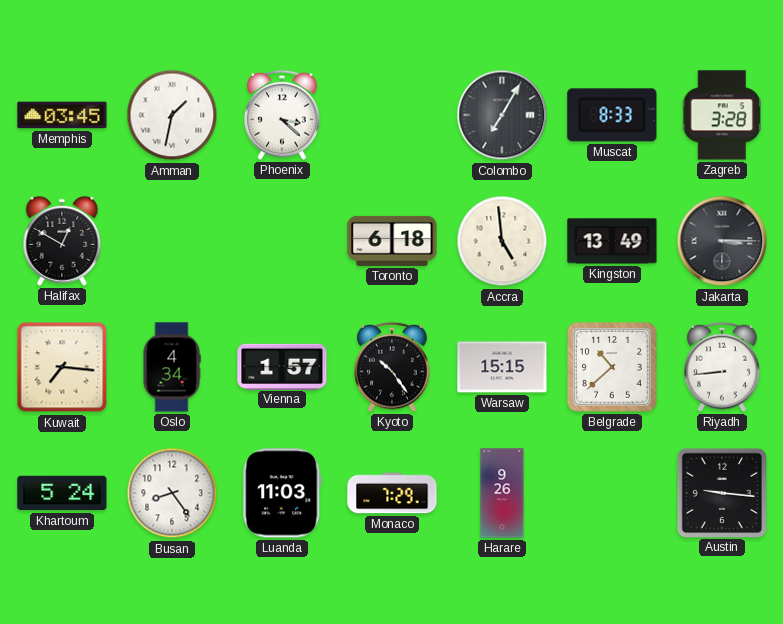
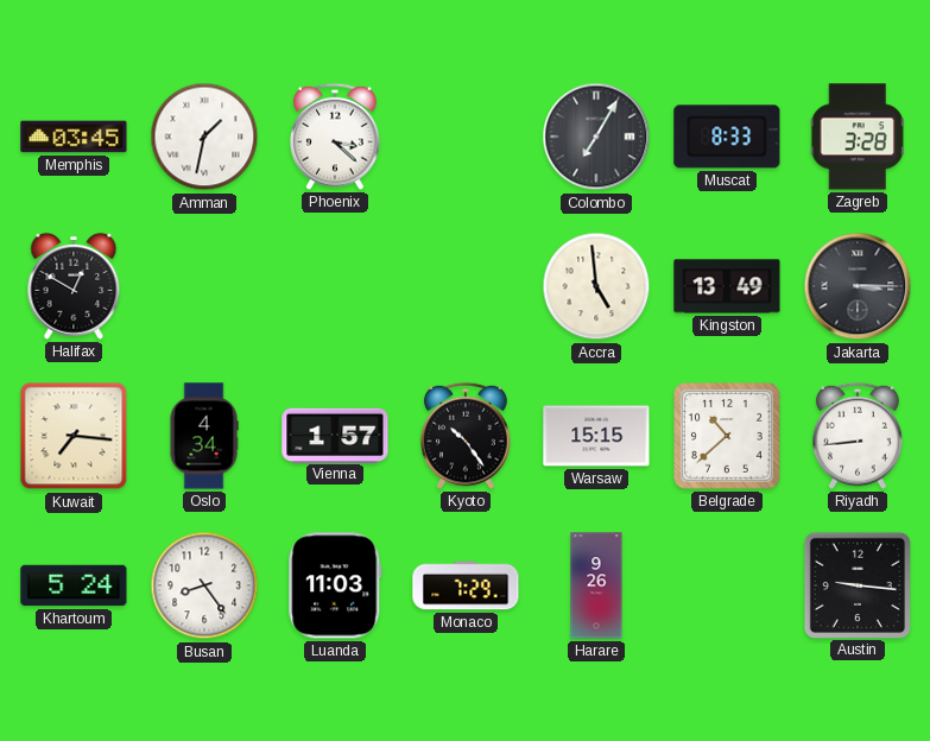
Toronto: 6:18 -> none (392, 241)
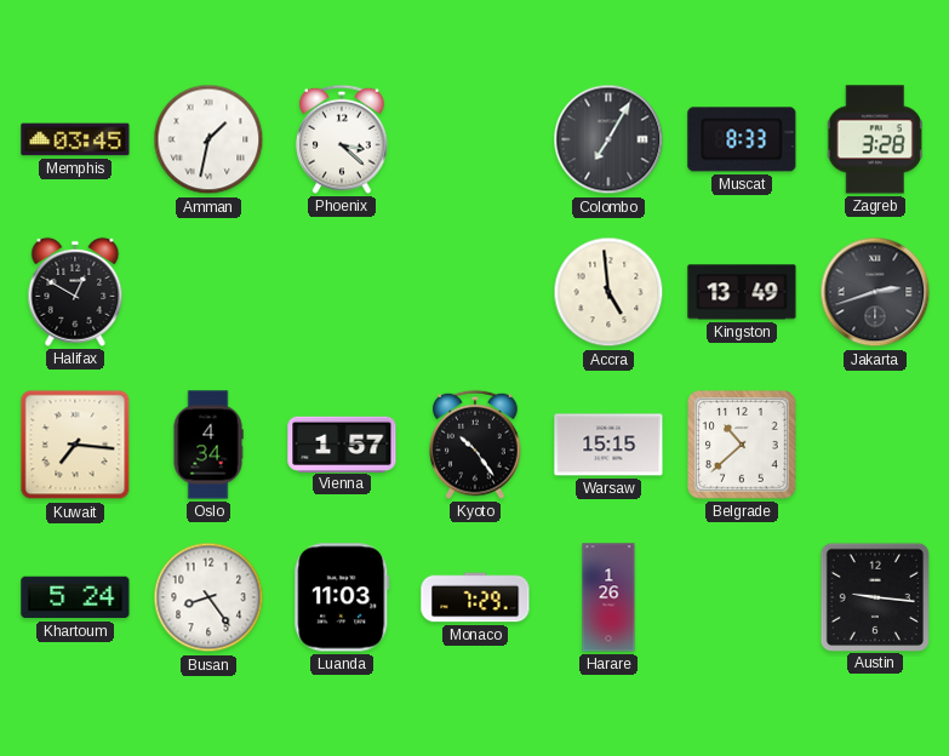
Jakarta: 3:15 -> 2:42 (875, 292)
Riyadh: 8:44 -> none (858, 436)
Harare: 9:26 -> 1:26 (608, 597)
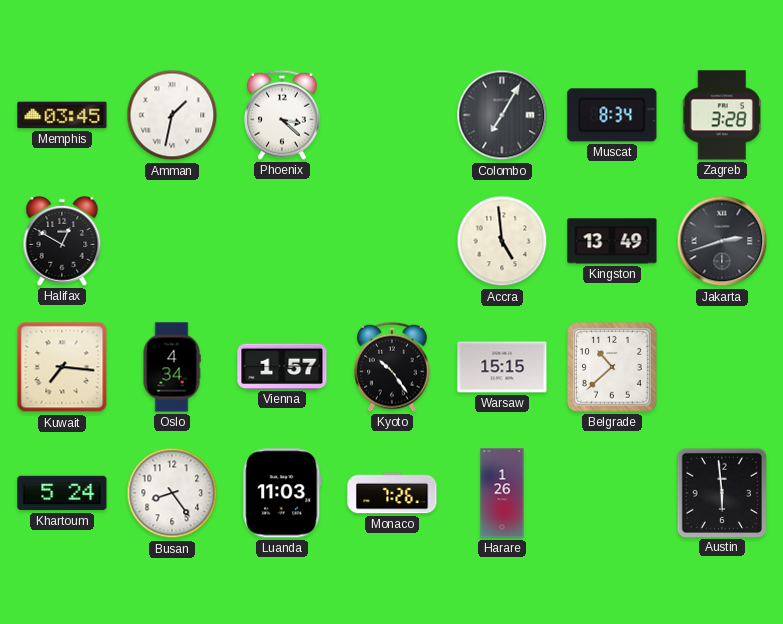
Muscat: 8:33 -> 8:34 (612, 115)
Monaco: 7:29 -> 7:26 (392, 493)
Austin: 9:16 -> 5:59 (721, 492)
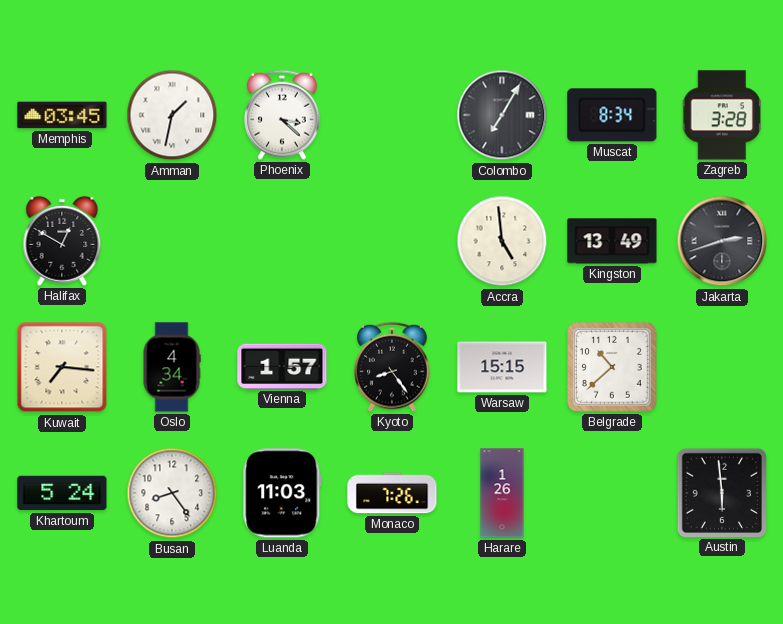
Kyoto: 10:24 -> 8:24 (392, 367)
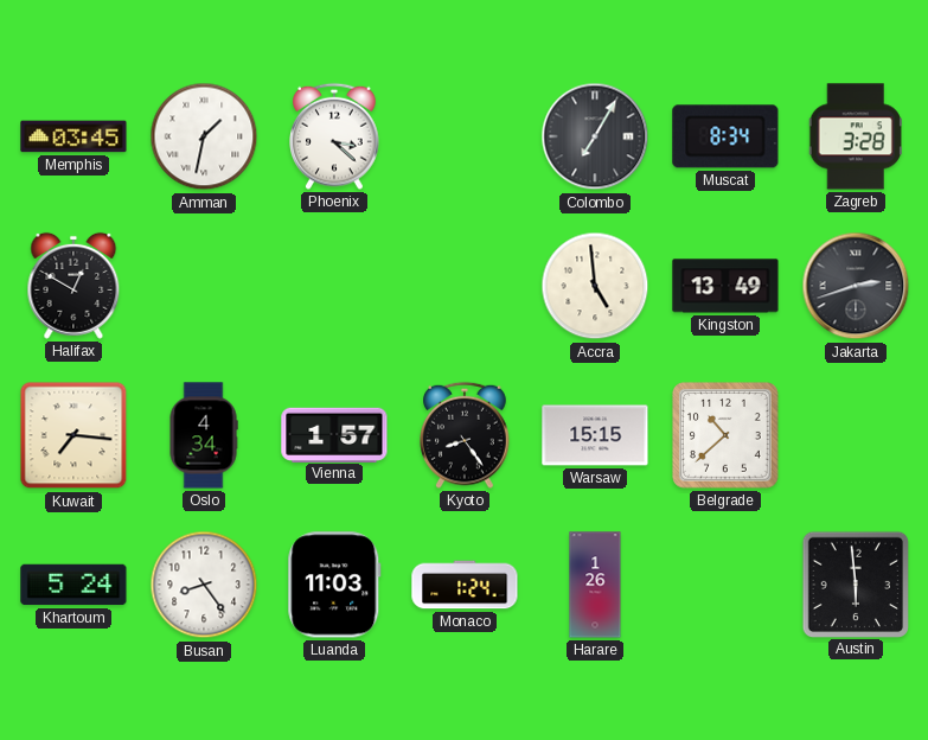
Monaco: 7:26 -> 1:24 (465, 585)
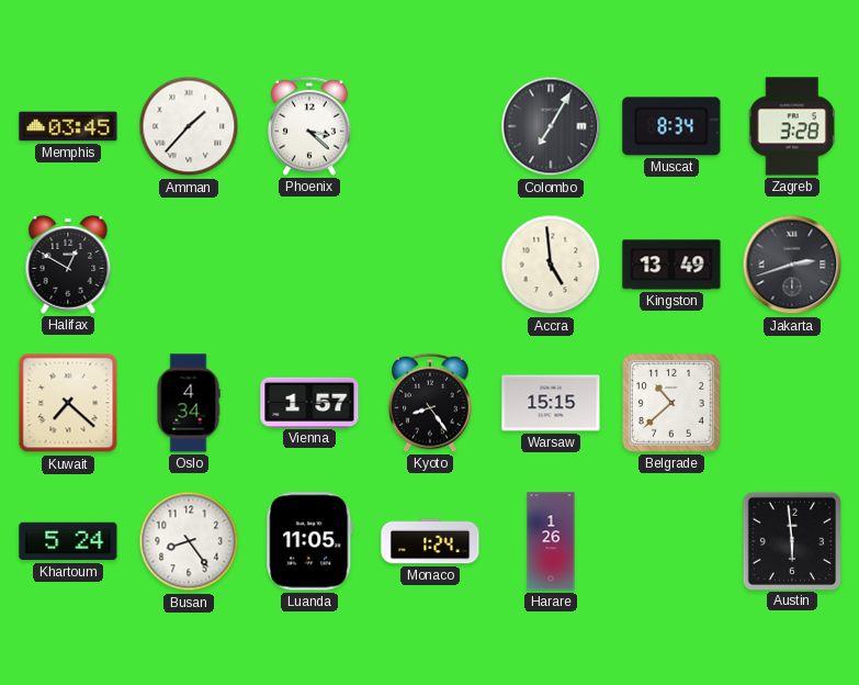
Amman: 1:32 -> 1:37 (189, 126)
Kuwait: 7:16 -> 7:22 (68, 403)
Luanda: 11:03 -> 11:05 (309, 541)
